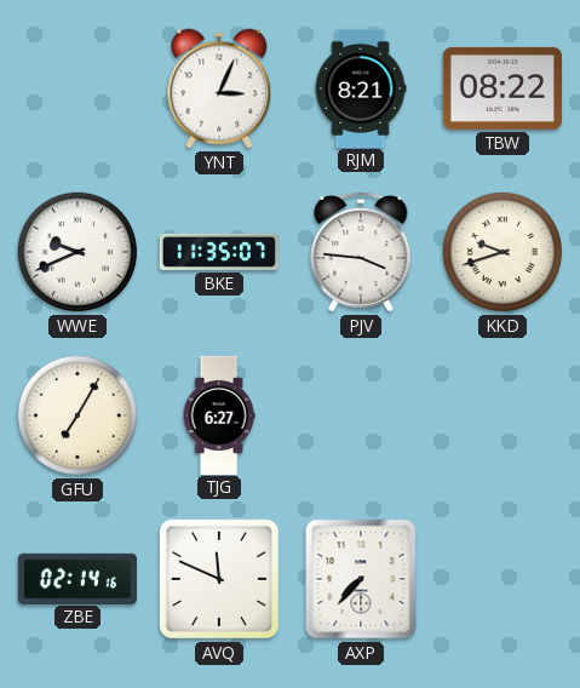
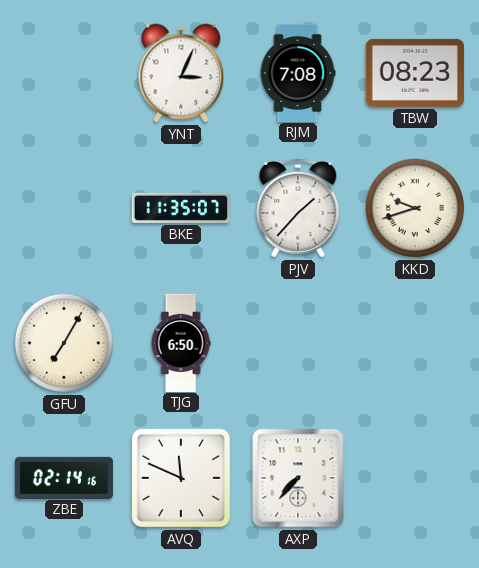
RJM: 8:21 -> 7:08 (298, 72)
TBW: 08:22 -> 08:23 (415, 73)
WWE: 9:41 -> none (77, 252)
PJV: 3:46 -> 1:37 (298, 208)
TJG: 6:27 -> 6:50 (181, 342)
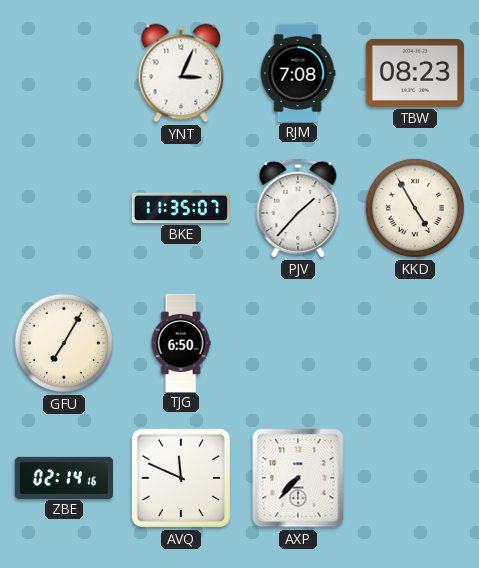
KKD: 9:42 -> 4:55 (415, 208)
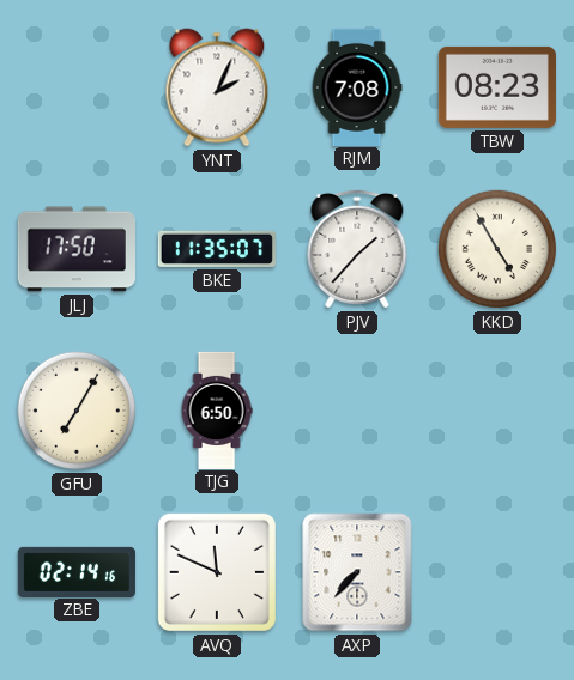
YNT: 3:04 -> 2:04 (217, 87)
JLJ: none -> 17:50 (77, 249)
